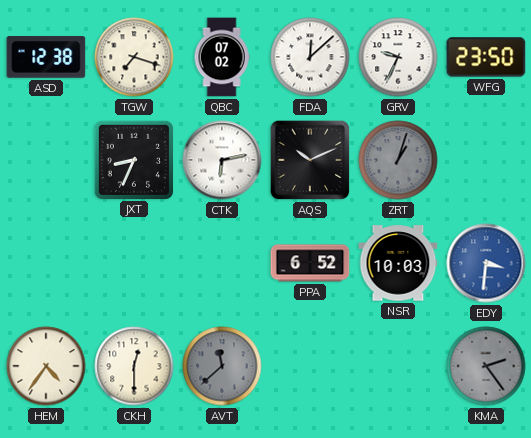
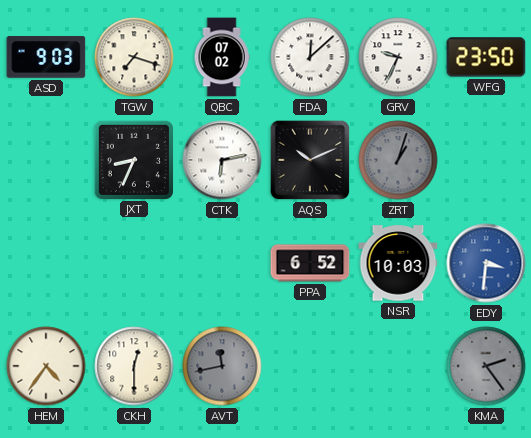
ASD: 12:38 -> 9:03 (46, 57)
AVT: 11:38 -> 11:43 (222, 366)
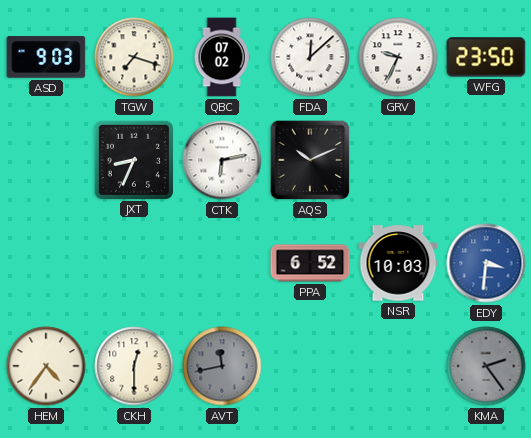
ZRT: 1:03 -> none (398, 160)
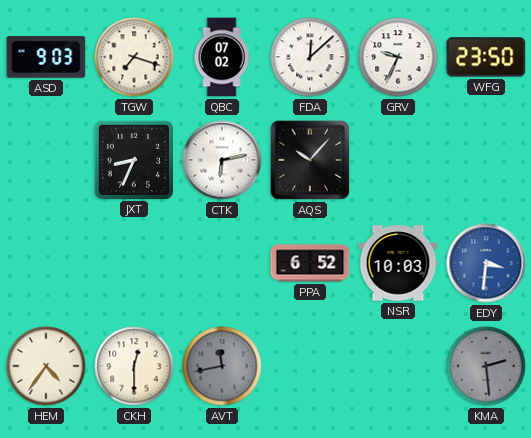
AQS: 10:11 -> 10:07 (310, 160)
KMA: 2:24 -> 2:29 (486, 366)
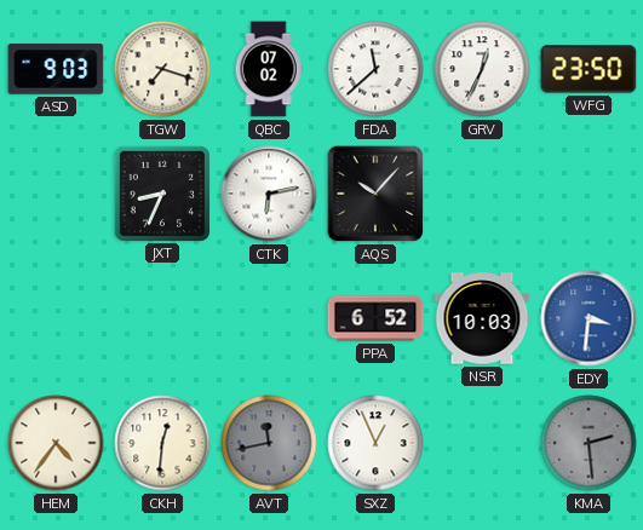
FDA: 12:08 -> 11:38 (375, 69)
GRV: 9:34 -> 12:34 (482, 69)
CKH: 12:30 -> 12:31 (162, 443)
SXZ: none -> 12:56 (375, 443)
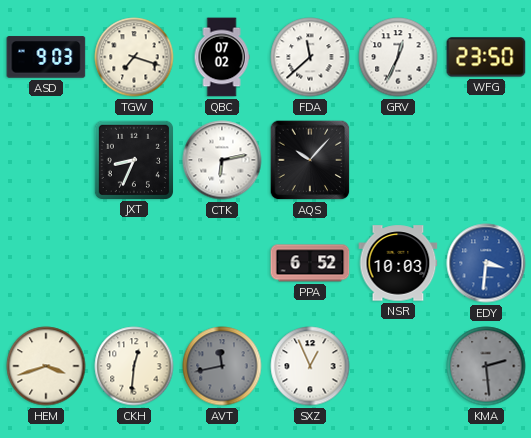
HEM: 4:36 -> 3:42 (46, 366)
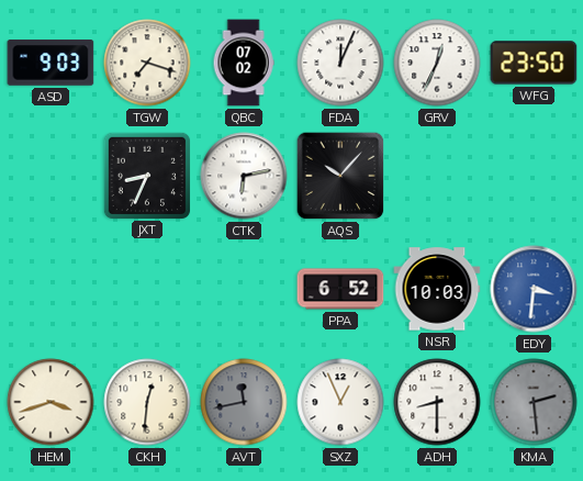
FDA: 11:38 -> 12:04 (340, 63)
ADH: none -> 8:30 (437, 402)
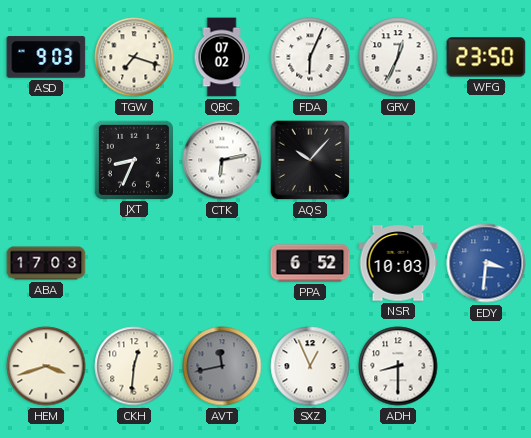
FDA: 12:04 -> 6:04 (310, 57)
ABA: none -> 17:03 (46, 263)
KMA: 2:29 -> none (534, 402)
